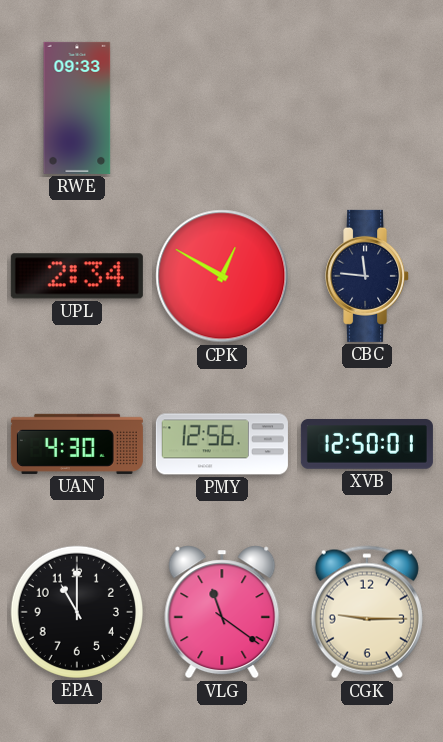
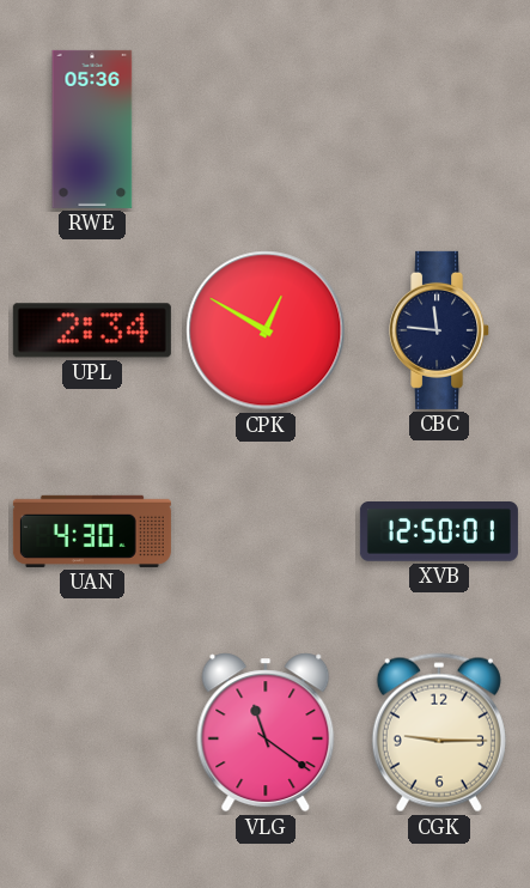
RWE: 09:33 -> 05:36 (92, 129)
PMY: 12:56 -> none (222, 444)
EPA: 11:00 -> none (77, 612)
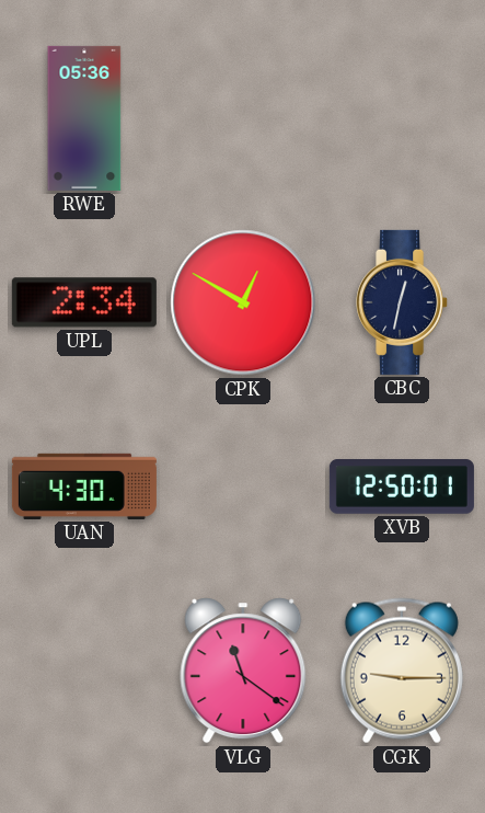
CBC: 11:46 -> 12:32 (403, 302)
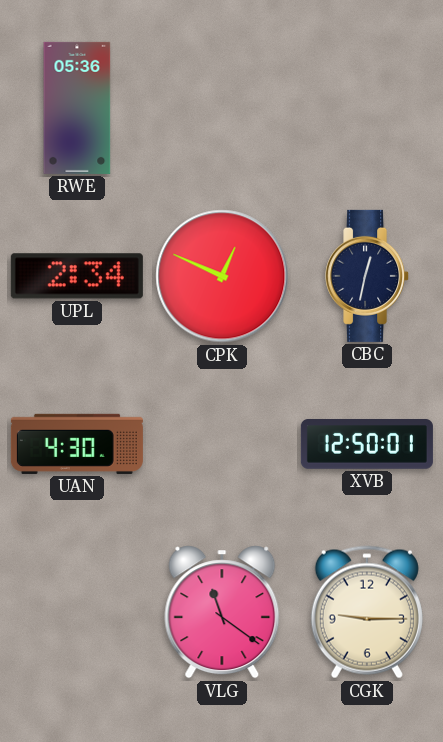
CPK: 12:50 -> 12:49 (222, 276)
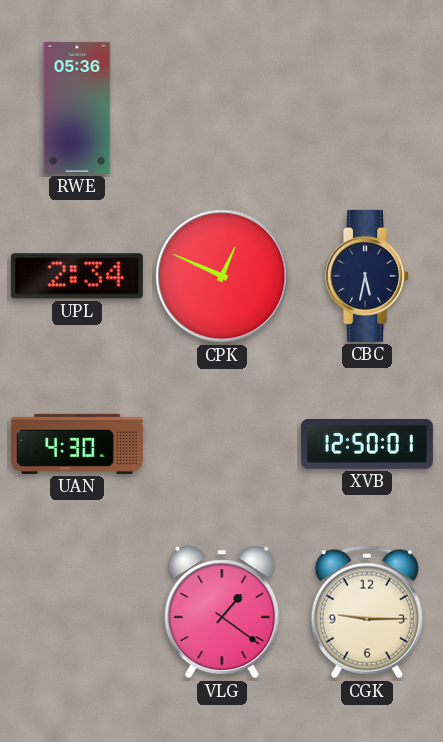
CBC: 12:32 -> 5:32 (368, 276)
VLG: 11:21 -> 1:21 (222, 612)
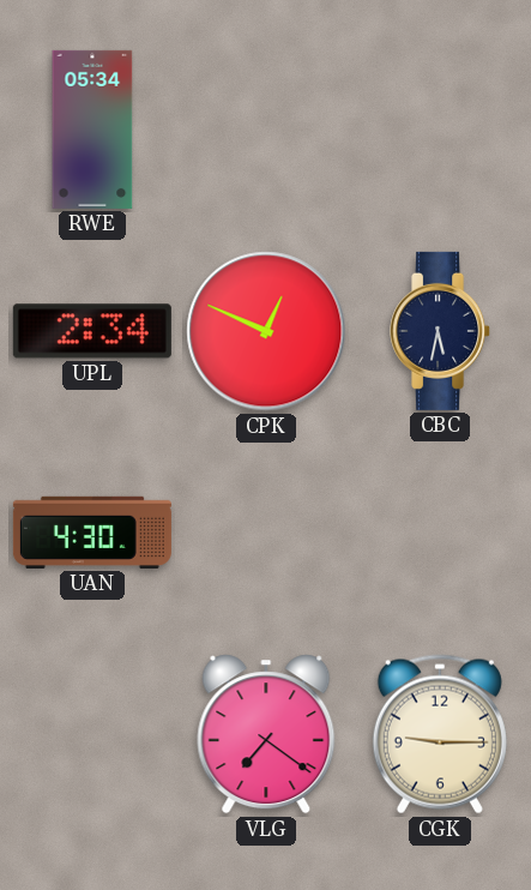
RWE: 05:36 -> 05:34 (92, 130)
XVB: 12:50 -> none (367, 445)
VLG: 1:21 -> 7:21 (266, 734)
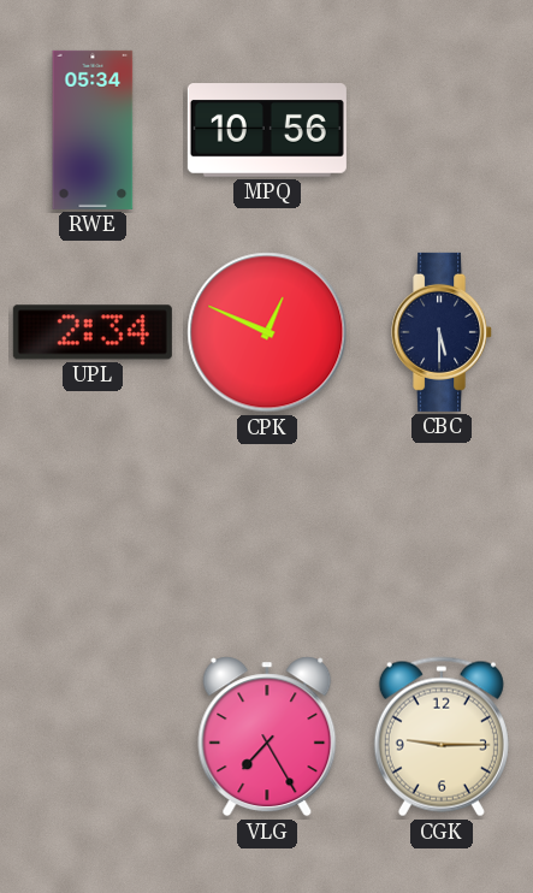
MPQ: none -> 10:56 (267, 130)
CBC: 5:32 -> 5:30 (443, 332)
UAN: 4:30 -> none (92, 533)
VLG: 7:21 -> 7:25 (267, 737)
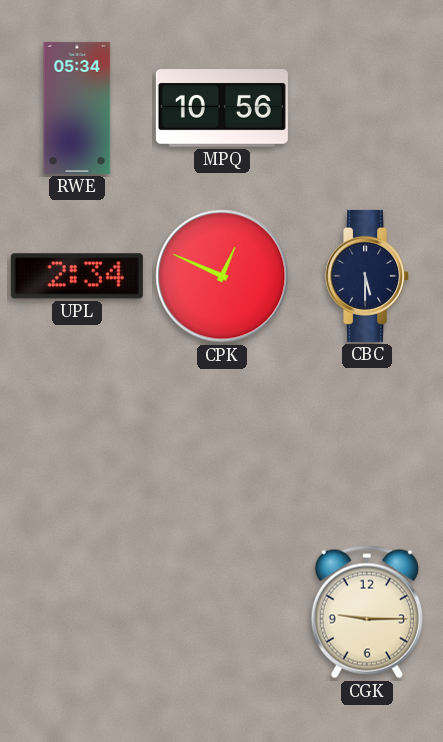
VLG: 7:25 -> none (267, 737)
